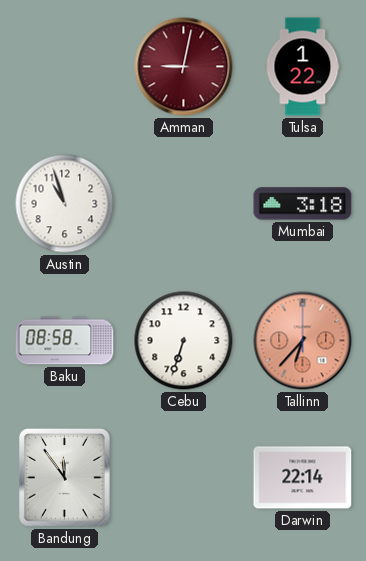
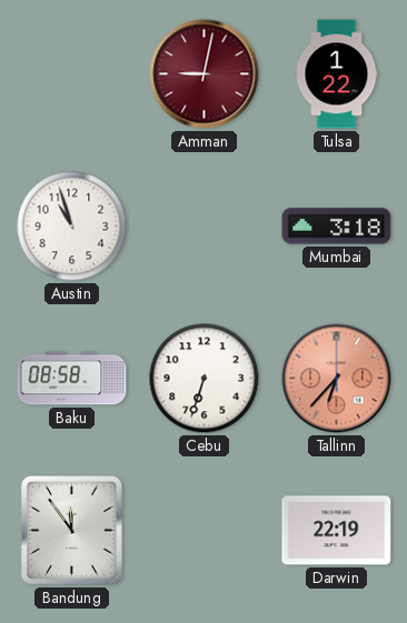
Darwin: 22:14 -> 22:19 (337, 531)
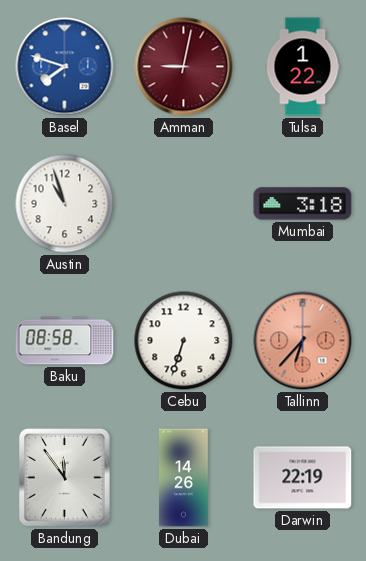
Basel: none -> 7:48 (65, 67)
Dubai: none -> 14:26 (184, 478)
